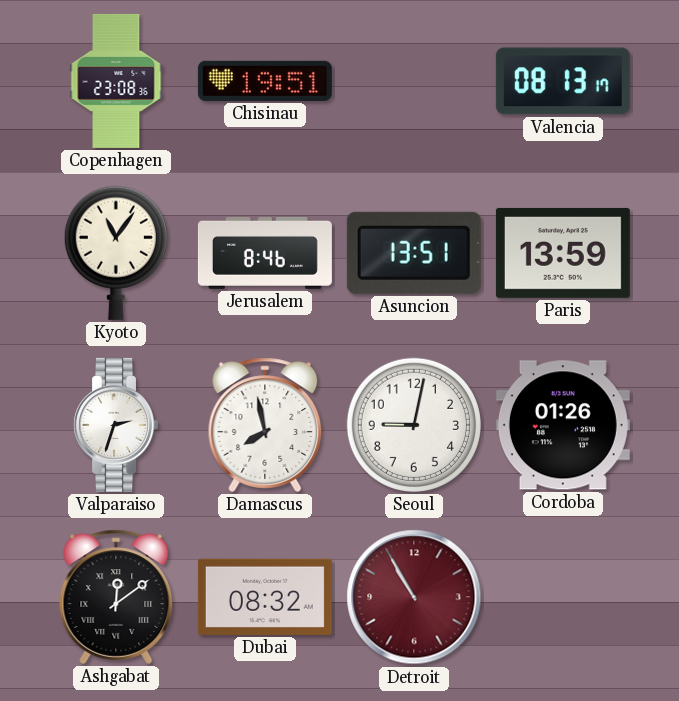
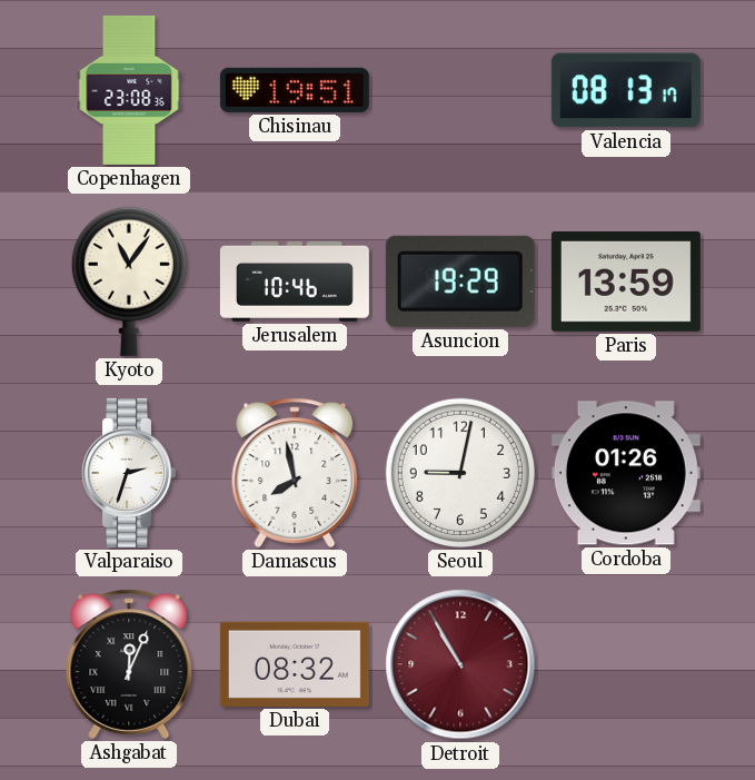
Jerusalem: 8:46 -> 10:46 (295, 282)
Asuncion: 13:51 -> 19:29 (460, 282)
Ashgabat: 12:09 -> 12:04 (129, 664)
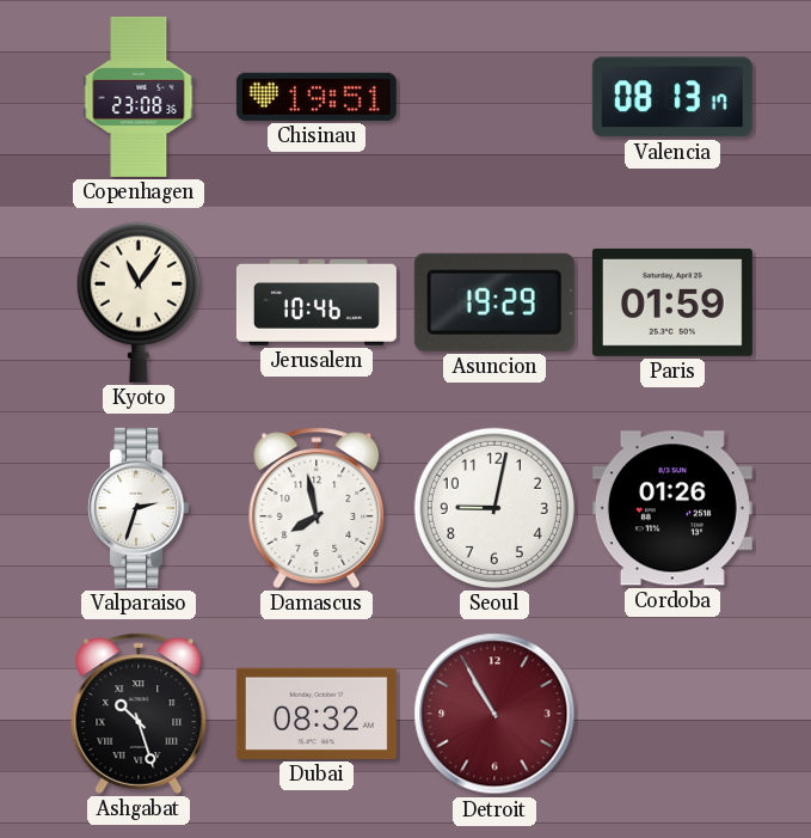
Paris: 13:59 -> 01:59 (672, 302)
Ashgabat: 12:04 -> 10:27 (139, 714)
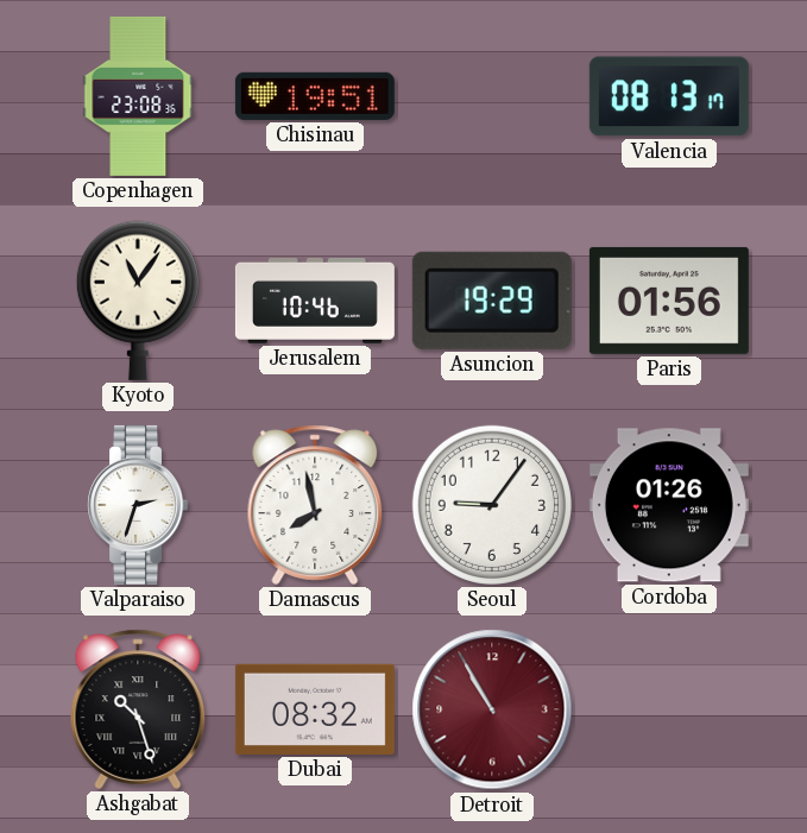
Paris: 01:59 -> 01:56 (669, 301)
Seoul: 9:02 -> 9:06 (492, 505)
